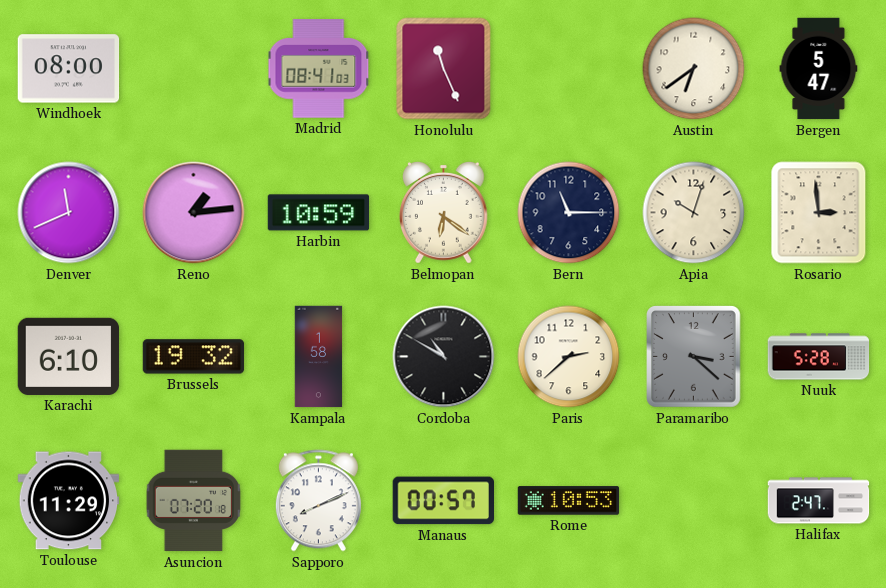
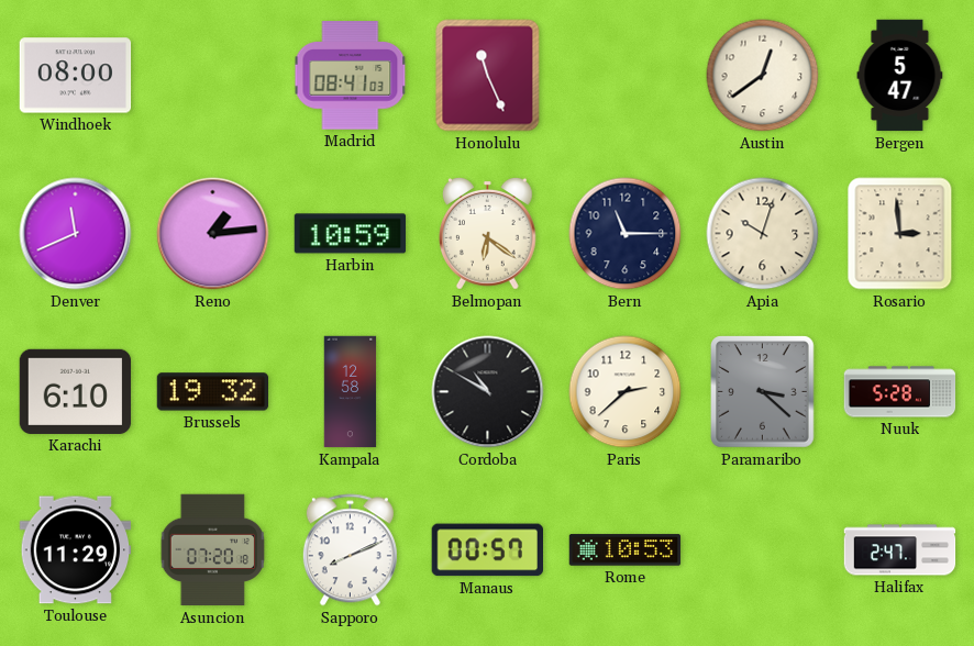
Austin: 6:39 -> 12:39 (763, 76)
Kampala: 1:58 -> 12:58 (351, 392)
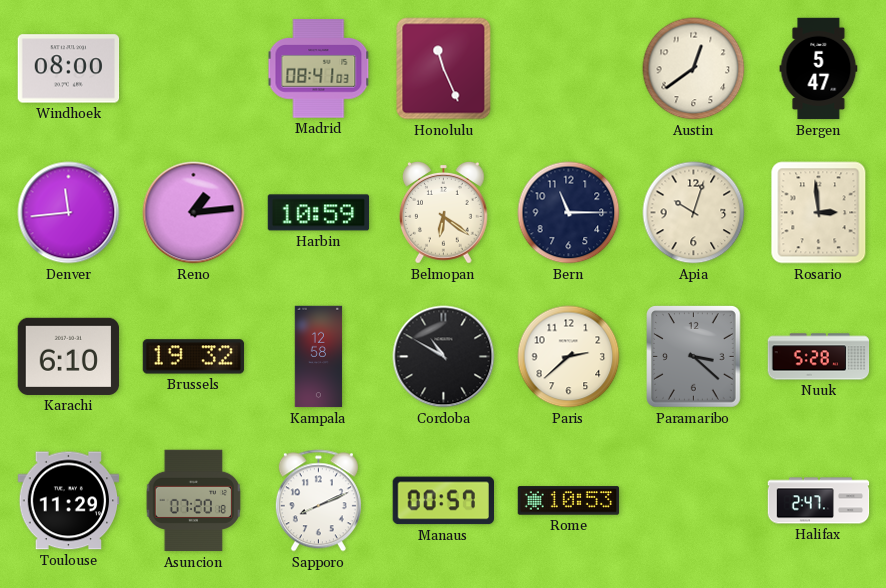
Denver: 11:41 -> 11:44 (69, 213)
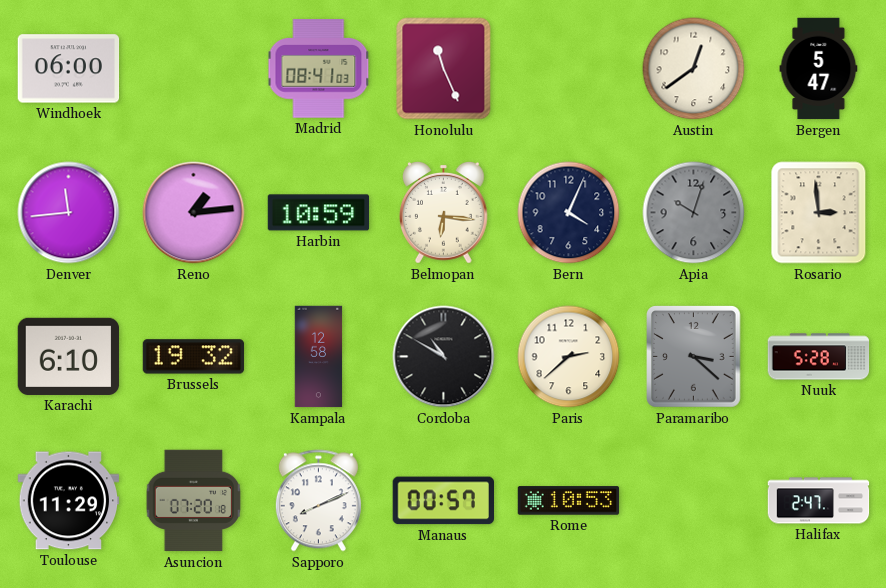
Windhoek: 08:00 -> 06:00 (69, 69)
Belmopan: 6:21 -> 6:16 (444, 213)
Bern: 11:15 -> 4:04 (569, 213)
Apia dial: cream -> grey (694, 213)
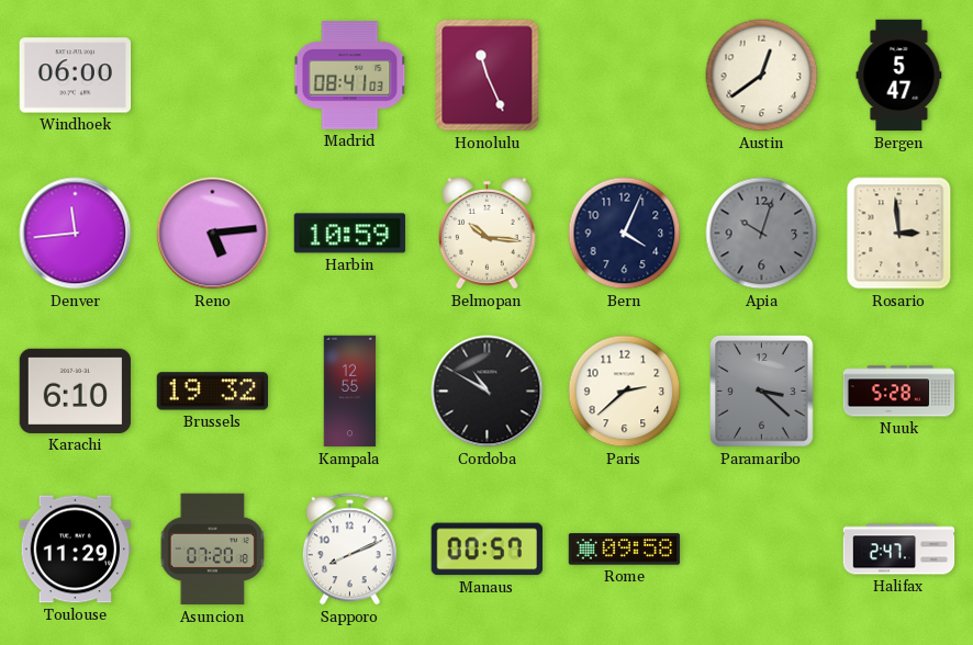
Reno: 1:14 -> 5:14 (213, 234)
Belmopan: 6:16 -> 10:16 (488, 234)
Kampala: 12:58 -> 12:55 (350, 392)
Rome: 10:53 -> 09:58 (625, 550)
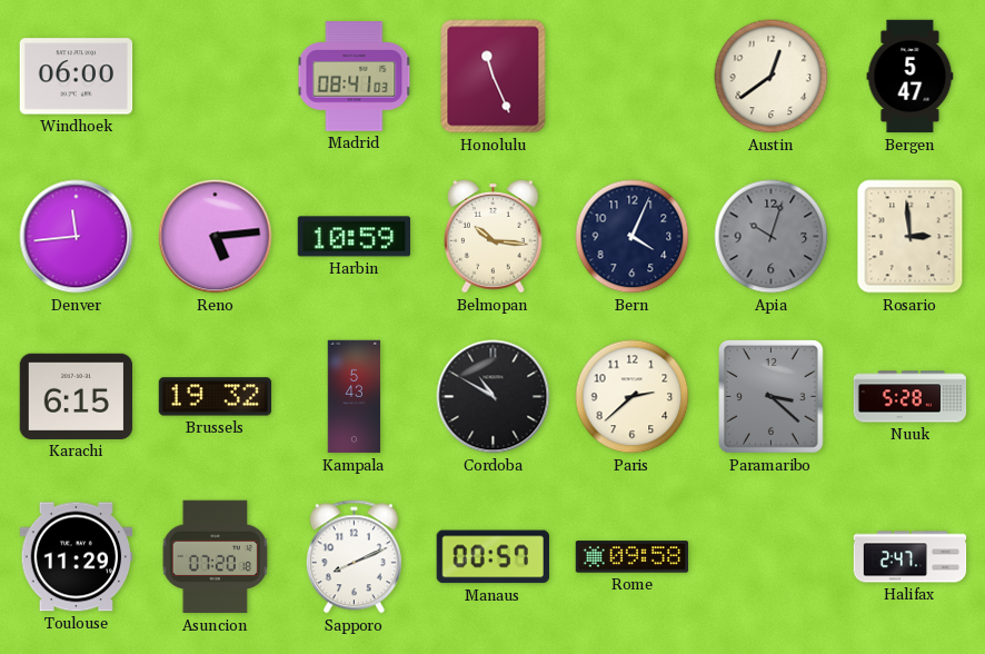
Karachi: 6:10 -> 6:15 (77, 396)
Kampala: 12:55 -> 5:43 (355, 397)
